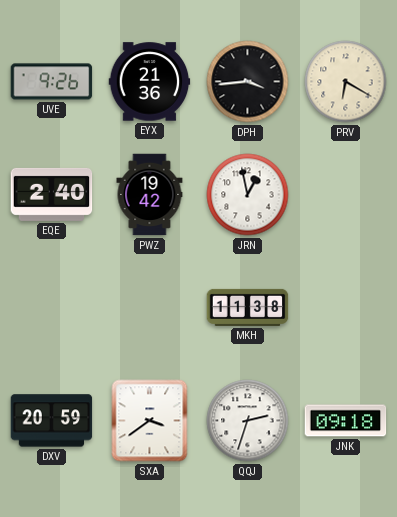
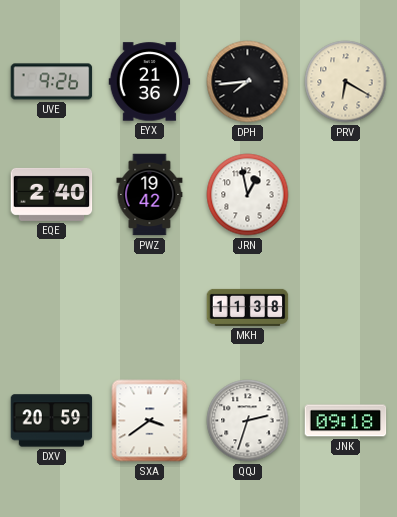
DPH: 3:44 -> 7:44 (248, 82)
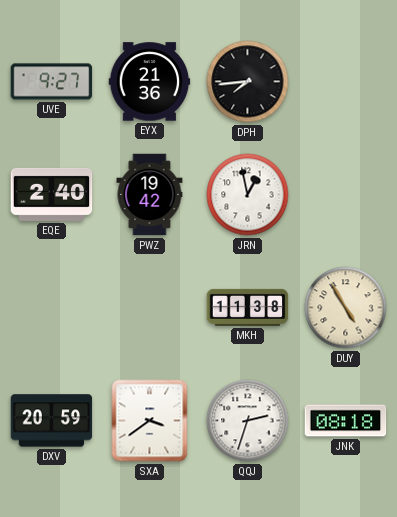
UVE: 9:26 -> 9:27 (52, 82)
PRV: 6:20 -> none (346, 82)
DUY: none -> 4:55 (346, 308)
JNK: 09:18 -> 08:18 (346, 421)
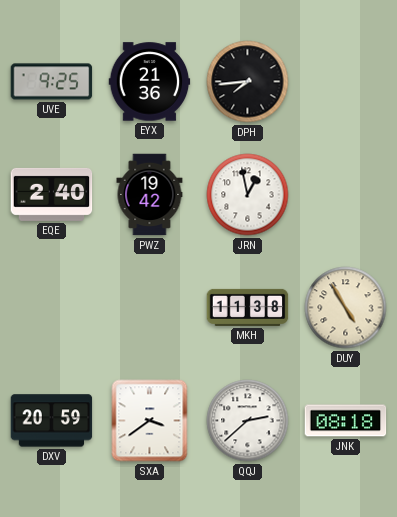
UVE: 9:27 -> 9:25 (52, 82)
QQJ: 2:33 -> 2:38 (248, 421)
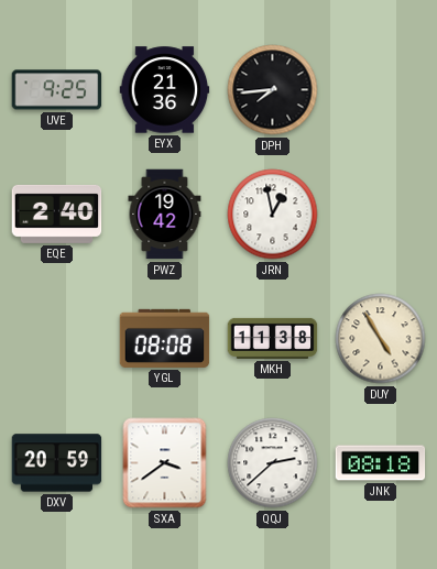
YGL: none -> 08:08 (165, 338)
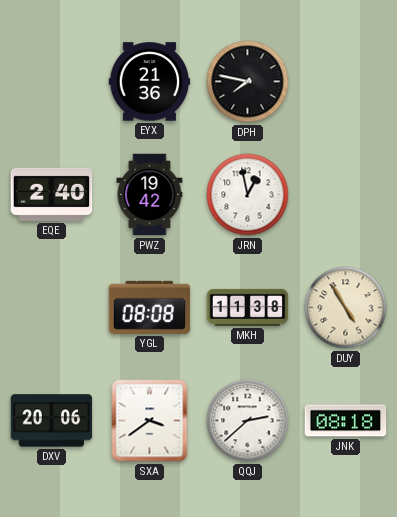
UVE: 9:25 -> none (57, 90)
DPH: 7:44 -> 7:47 (248, 82)
DXV: 20:59 -> 20:06 (52, 421)
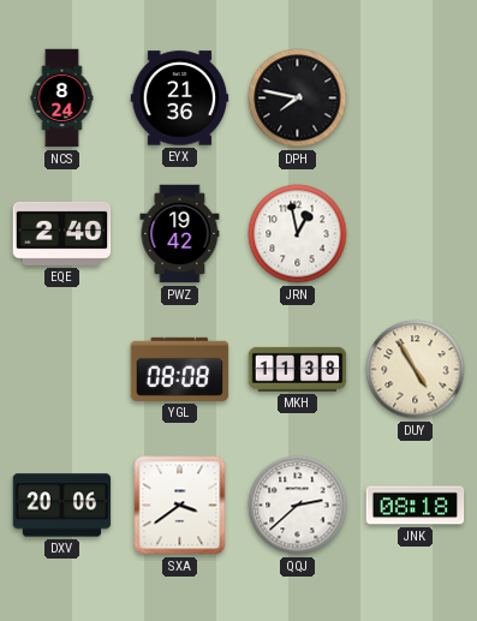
NCS: none -> 8:24 (62, 98)
